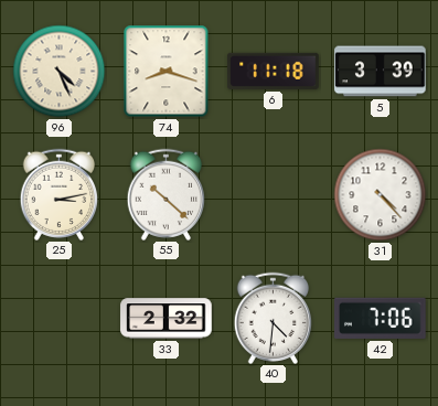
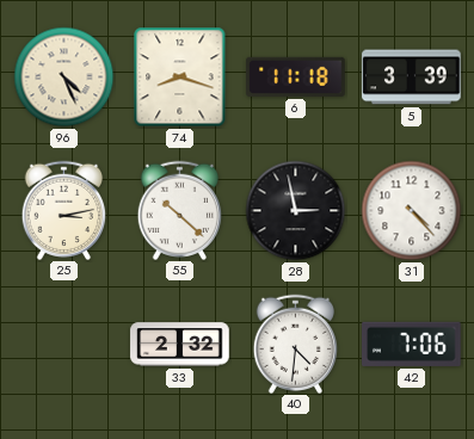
28: none -> 2:58 (296, 211)
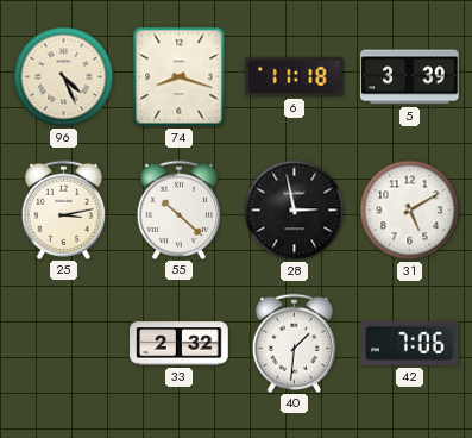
31: 4:23 -> 5:10 (410, 211)
40: 4:31 -> 1:31 (295, 343)
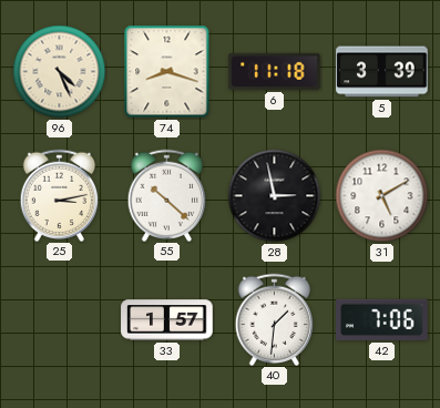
33: 2:32 -> 1:57 (167, 320)
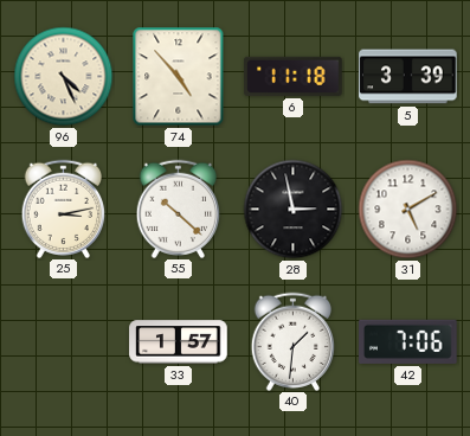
74: 8:18 -> 4:53 (179, 77)
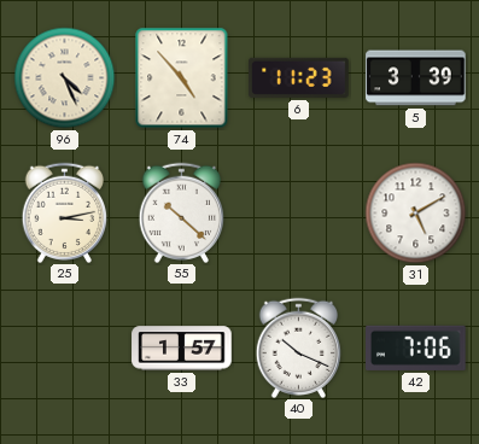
6: 11:18 -> 11:23 (299, 77)
28: 2:58 -> none (294, 210)
40: 1:31 -> 10:19 (299, 347)
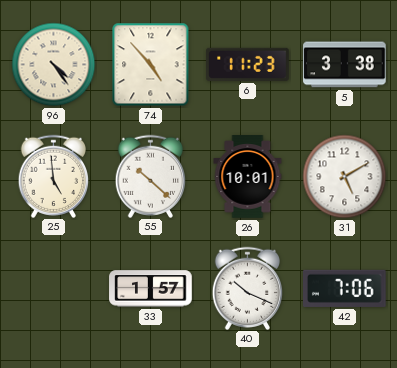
96: 4:26 -> 4:24 (54, 65)
5: 3:39 -> 3:38 (345, 65)
25: 3:13 -> 4:59 (54, 176)
26: none -> 10:01 (248, 177)
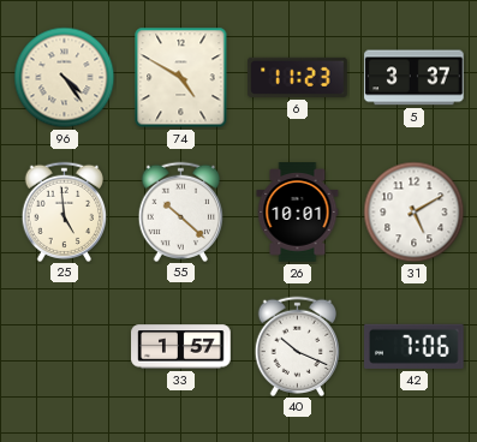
74: 4:53 -> 4:50 (181, 78)
5: 3:38 -> 3:37 (415, 78)
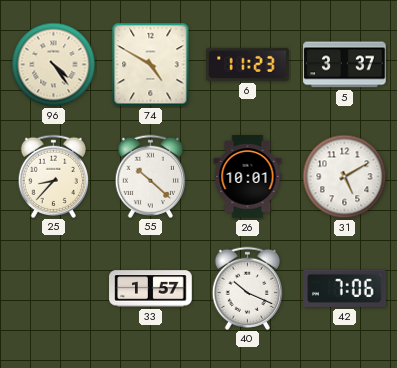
25: 4:59 -> 8:37 (54, 176)
